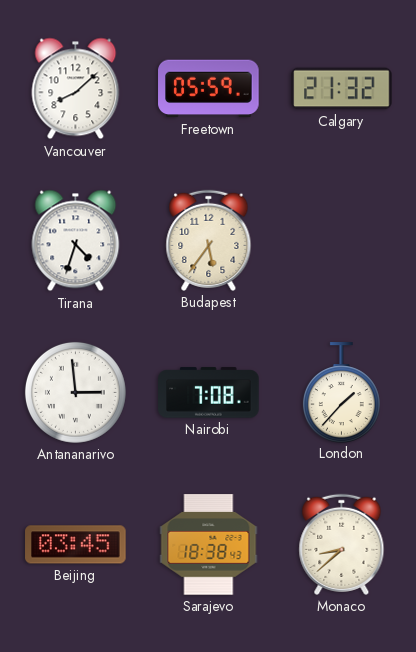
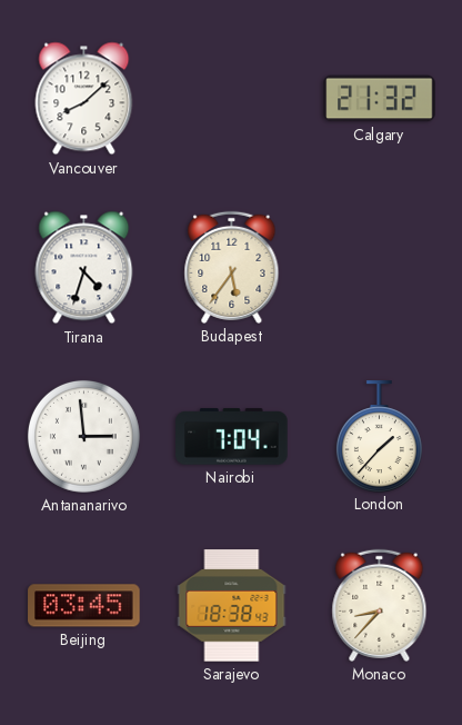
Freetown: 05:59 -> none (209, 89)
Nairobi: 7:08 -> 7:04 (232, 437)
Monaco: 8:38 -> 8:37 (380, 605)
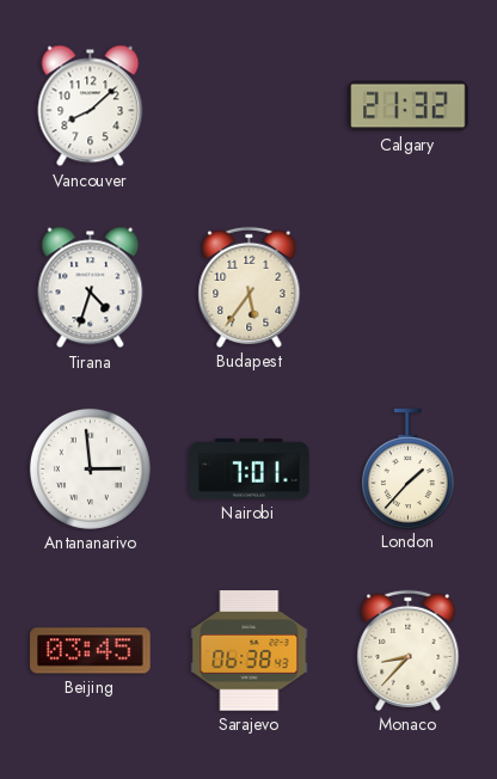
Nairobi: 7:04 -> 7:01 (250, 470)
Sarajevo: 18:38 -> 06:38 (250, 651)
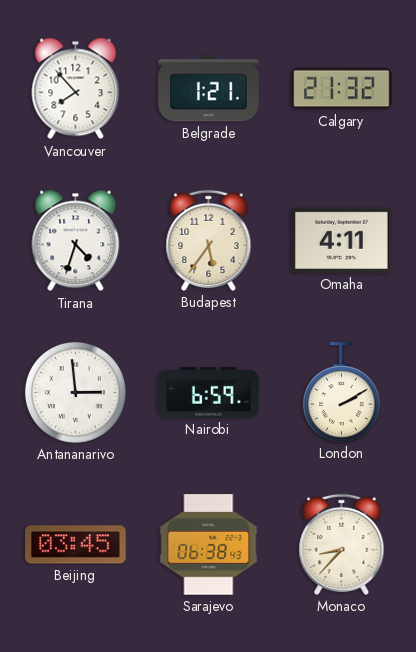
Vancouver: 8:08 -> 7:53 (76, 89)
Belgrade: none -> 1:21 (209, 89)
Omaha: none -> 4:11 (342, 240)
Nairobi: 7:01 -> 6:59 (209, 393)
London: 1:37 -> 2:10 (341, 392)
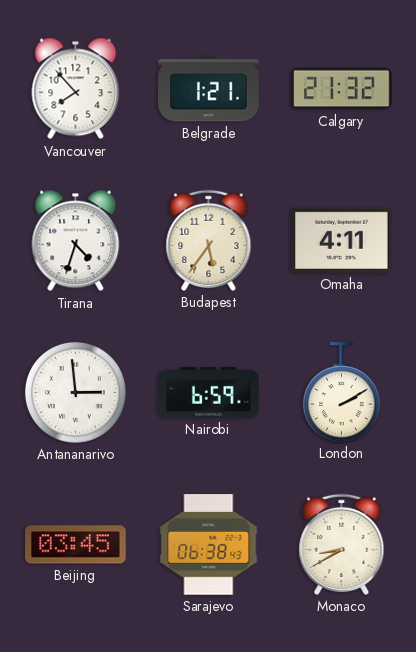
Monaco: 8:37 -> 8:40 (342, 544)
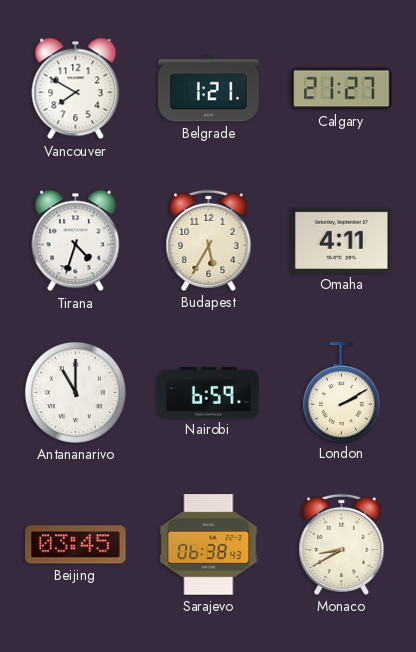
Vancouver: 7:53 -> 7:50 (76, 89)
Calgary: 21:32 -> 21:27 (342, 89)
Budapest: 5:36 -> 5:35 (209, 240)
Antananarivo: 2:59 -> 11:00 (75, 392)
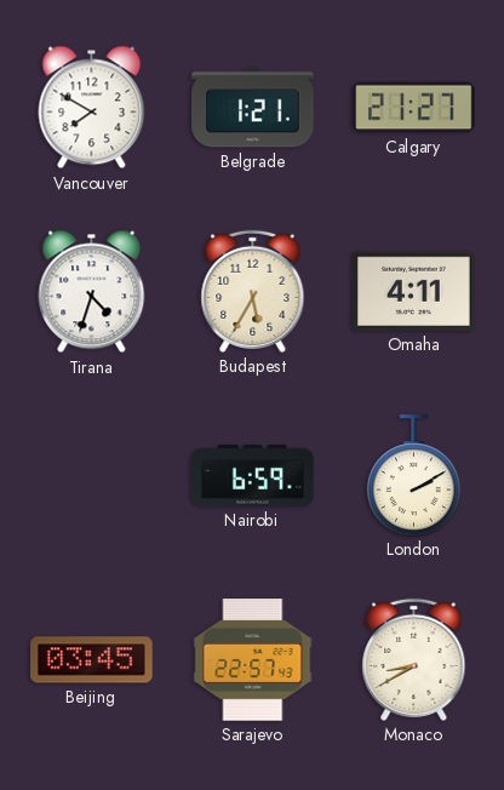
Antananarivo: 11:00 -> none (75, 392)
Sarajevo: 06:38 -> 22:57 (253, 660)
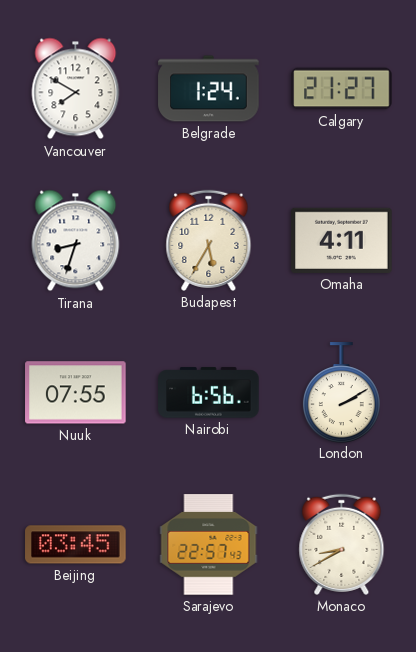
Belgrade: 1:21 -> 1:24 (209, 89)
Tirana: 4:33 -> 8:33 (76, 241)
Nuuk: none -> 07:55 (76, 393)
Nairobi: 6:59 -> 6:56 (209, 393)
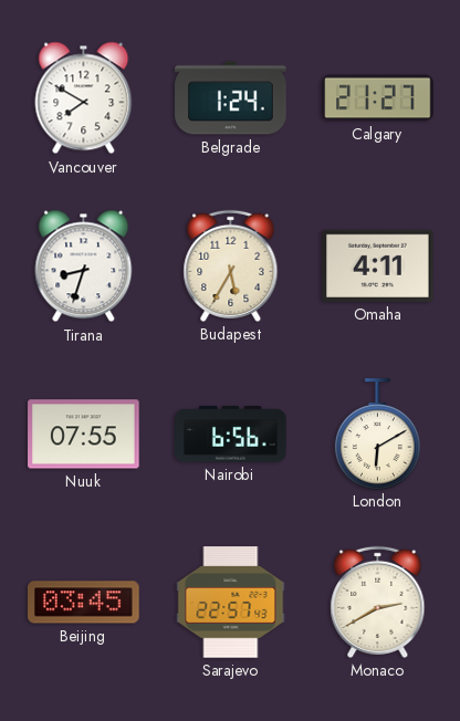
London: 2:10 -> 6:10 (377, 433)
Monaco: 8:40 -> 2:40 (378, 602)
